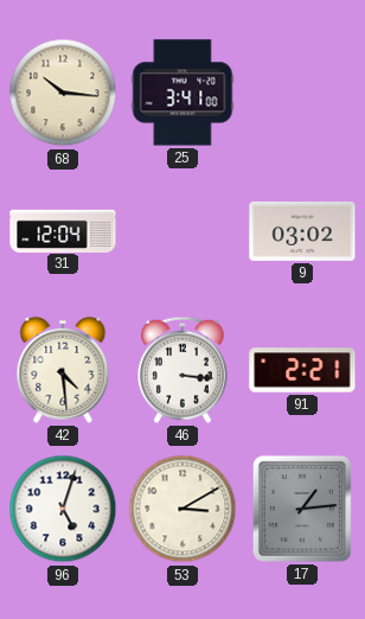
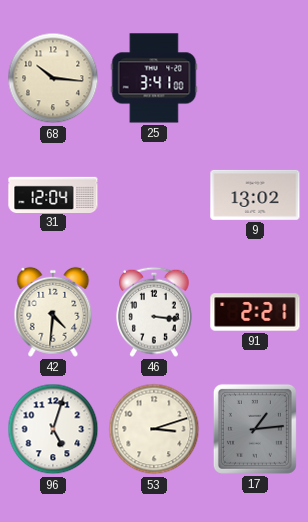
9: 03:02 -> 13:02 (255, 195)
42: 4:29 -> 4:31 (53, 312)
53: 3:10 -> 3:12 (154, 429)
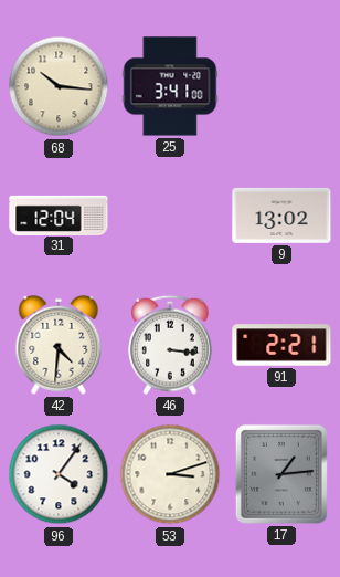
96: 5:03 -> 4:06 (59, 474)
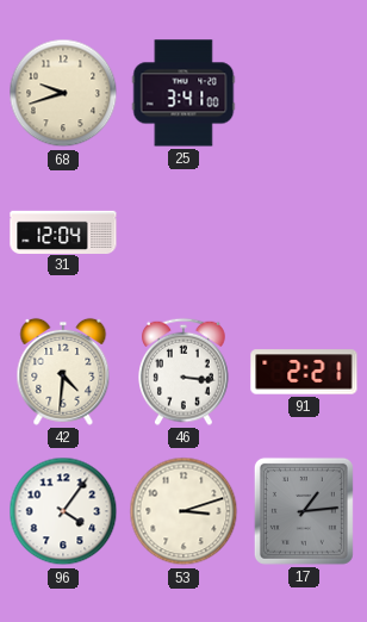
68: 10:16 -> 9:42 (63, 93)
9: 13:02 -> none (281, 216)
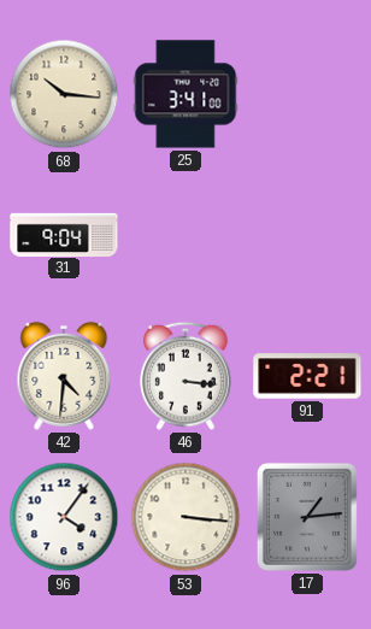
68: 9:42 -> 10:16 (64, 94)
31: 12:04 -> 9:04 (64, 234)
53: 3:12 -> 3:16 (185, 517)
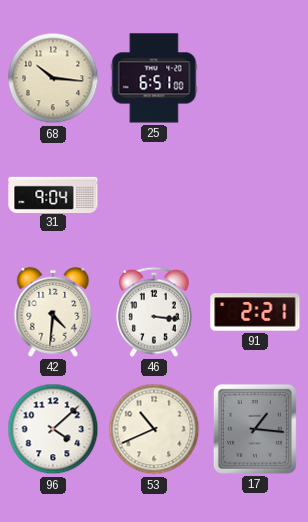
25: 3:41 -> 6:51 (154, 78)
96: 4:06 -> 4:08 (53, 429)
53: 3:16 -> 10:41 (154, 429)
17: 1:14 -> 1:16 (255, 429)
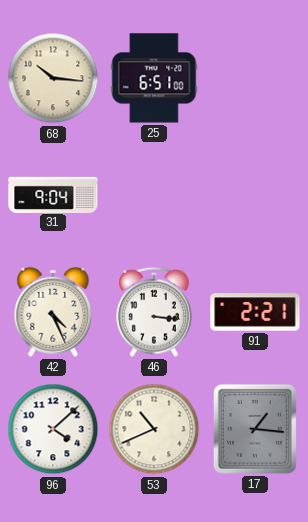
42: 4:31 -> 4:26 (53, 312)
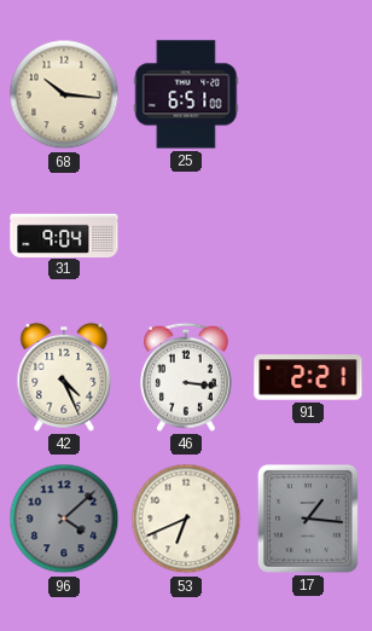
96 dial: white -> grey (64, 519)
53: 10:41 -> 6:41 (186, 519)
